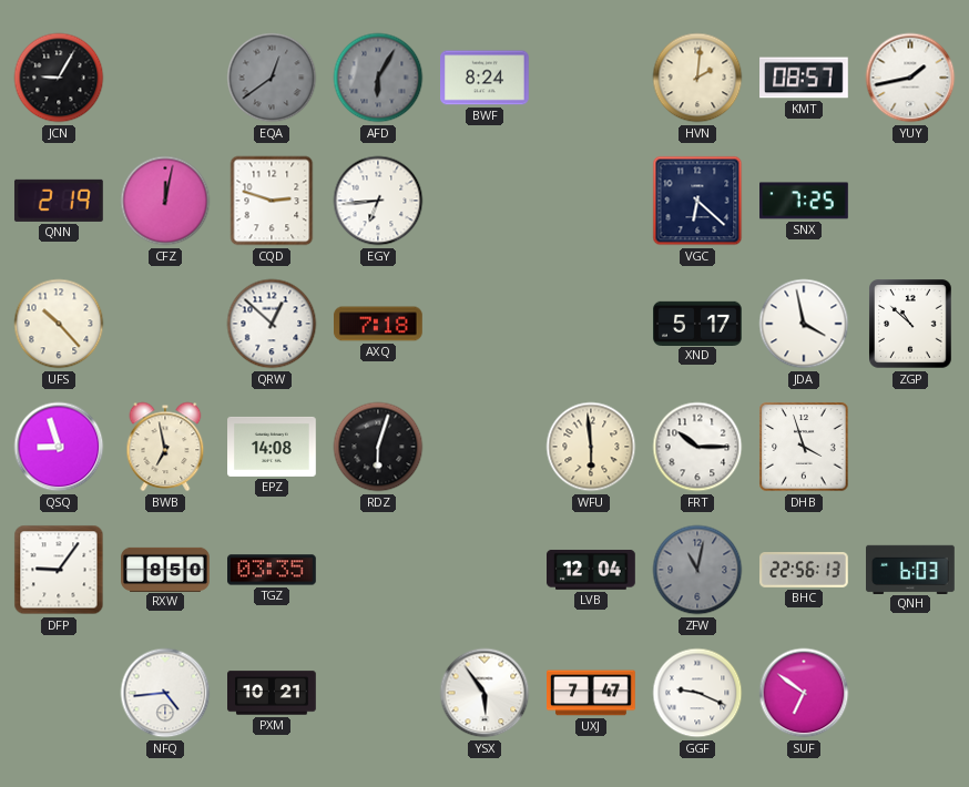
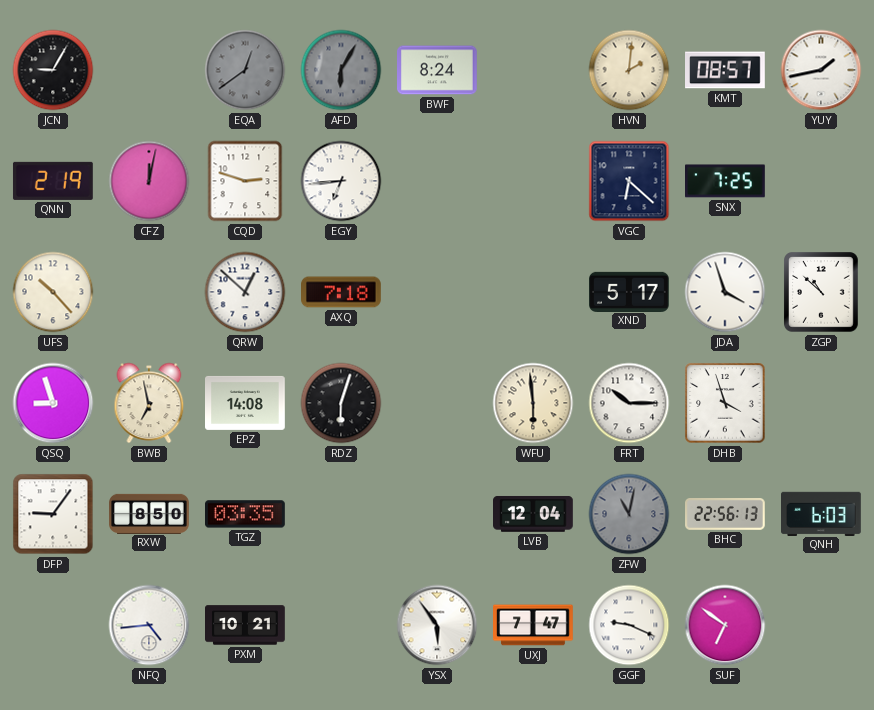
JDA: 3:58 -> 3:57 (725, 292)
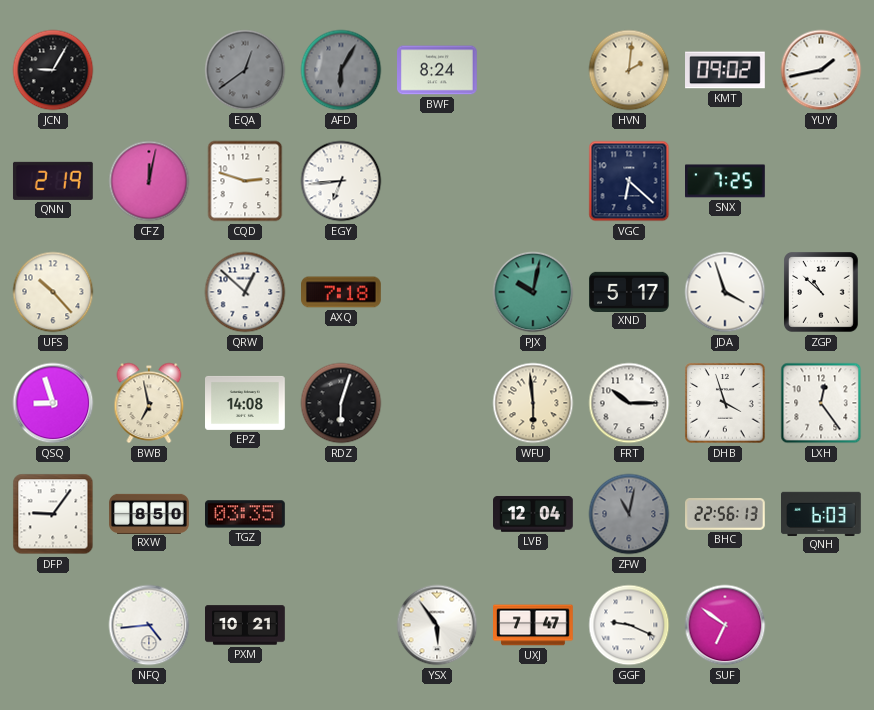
KMT: 08:57 -> 09:02 (726, 70)
PJX: none -> 10:02 (533, 292)
LXH: none -> 12:24 (821, 403)
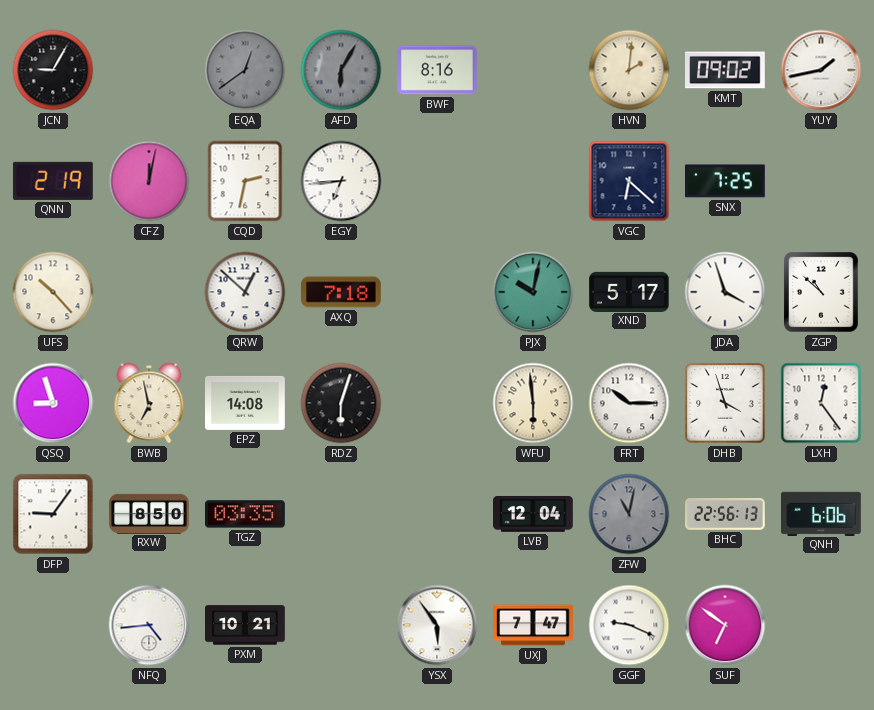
BWF: 8:24 -> 8:16 (438, 70)
CQD: 2:48 -> 2:32 (245, 181)
QNH: 6:03 -> 6:06 (822, 513)
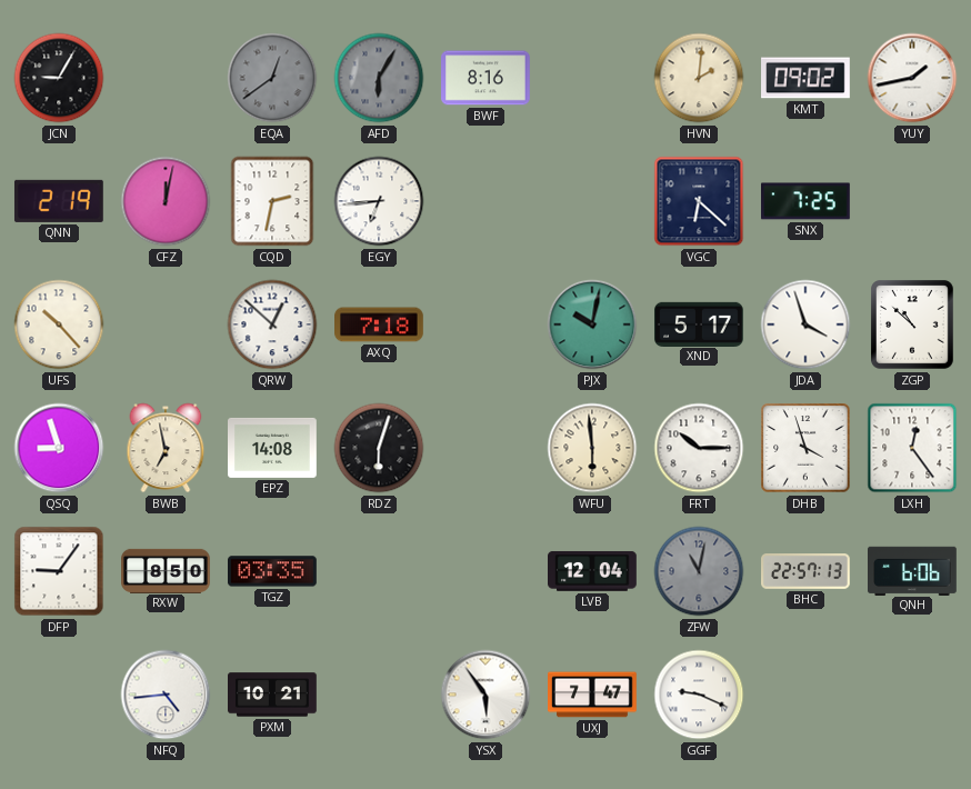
BHC: 22:56 -> 22:57 (805, 572)
SUF: 6:51 -> none (725, 625)
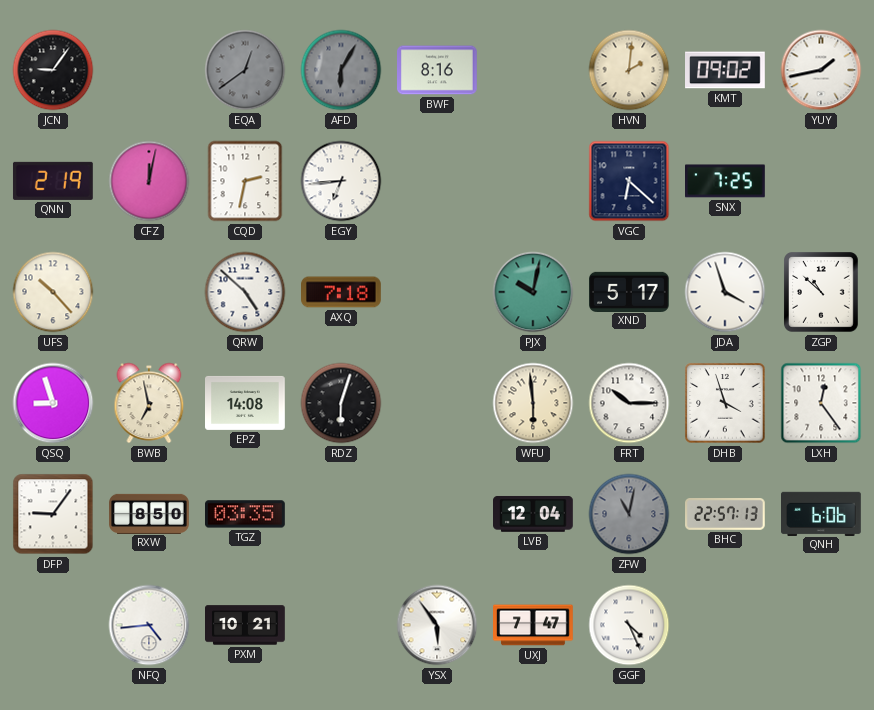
JCN: 9:05 -> 9:06 (53, 70)
QRW: 12:52 -> 4:52 (245, 292)
GGF: 9:19 -> 4:26 (629, 625)
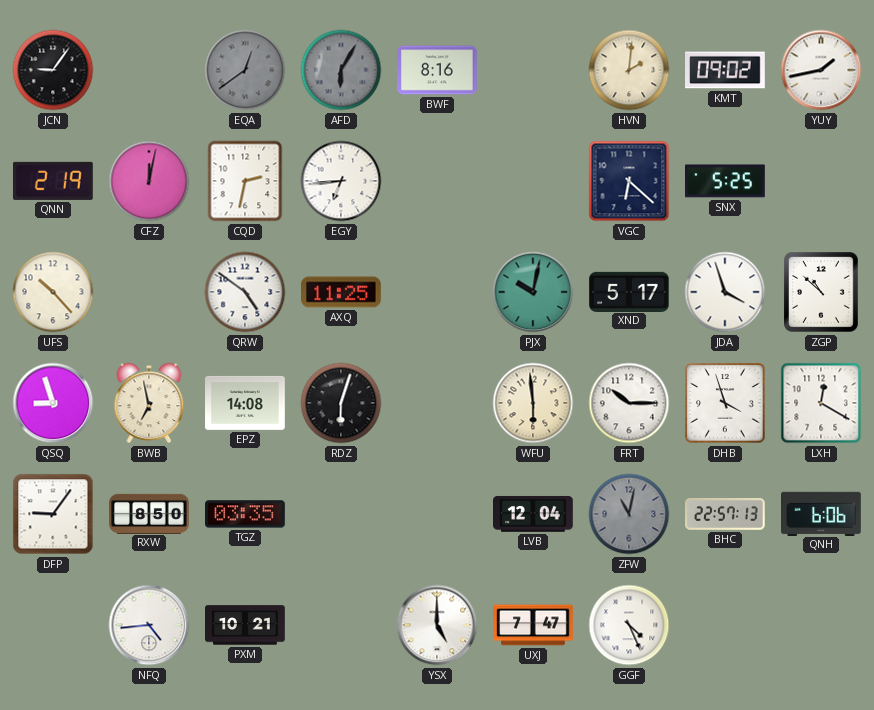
SNX: 7:25 -> 5:25 (726, 181)
QRW: 4:52 -> 4:51 (245, 292)
AXQ: 7:18 -> 11:25 (342, 292)
LXH: 12:24 -> 12:20 (821, 403)
YSX: 5:54 -> 5:00 (437, 625)
